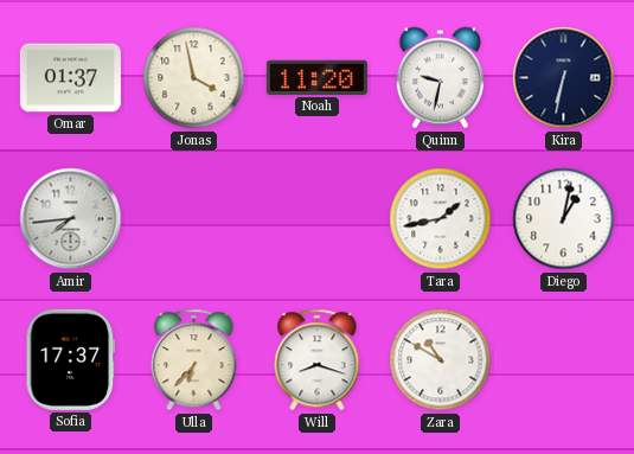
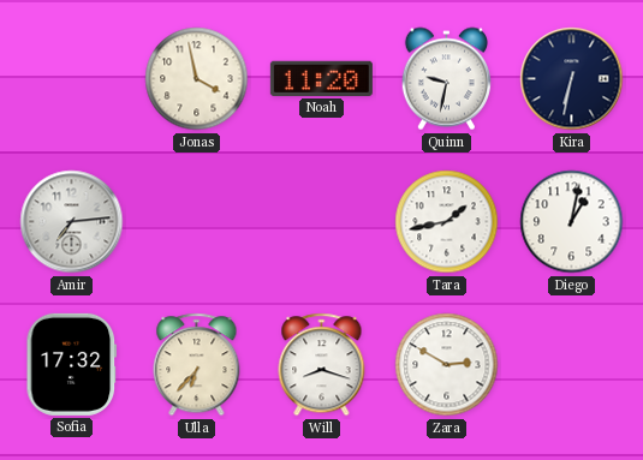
Omar: 01:37 -> none (70, 78)
Amir: 7:44 -> 7:14 (72, 222)
Sofia: 17:37 -> 17:32 (72, 364)
Zara: 10:50 -> 2:50 (447, 365)
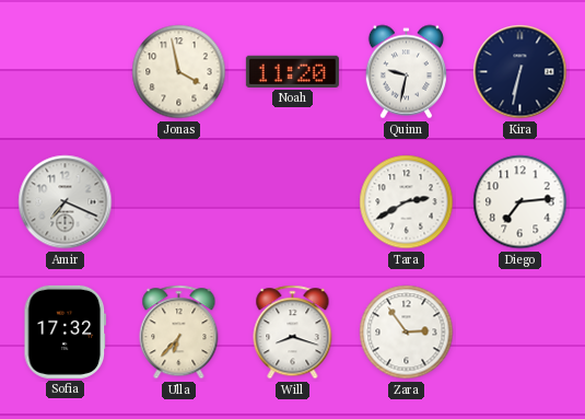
Amir: 7:14 -> 7:19 (66, 202)
Tara: 1:43 -> 2:40 (407, 202)
Diego: 1:02 -> 7:14 (520, 202)
Zara: 2:50 -> 2:54 (407, 333)
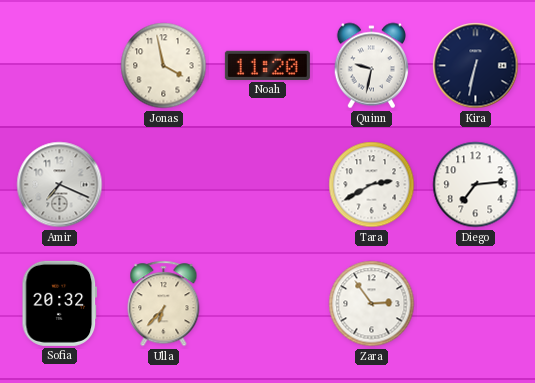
Sofia: 17:32 -> 20:32 (60, 303)
Will: 8:18 -> none (293, 333)
